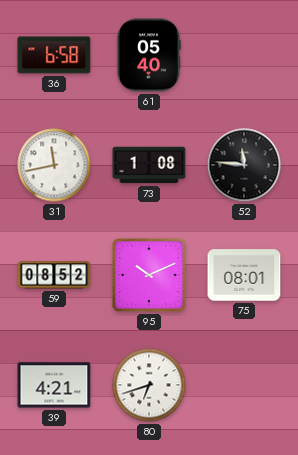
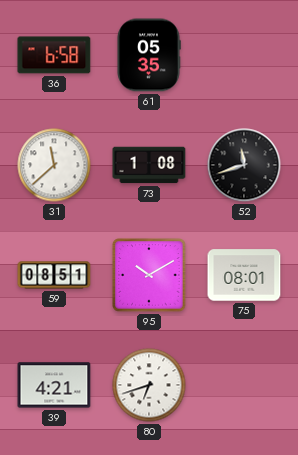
61: 05:40 -> 05:35 (149, 55)
31: 11:43 -> 11:38 (54, 165)
52: 11:46 -> 11:42 (244, 165)
59: 08:52 -> 08:51 (54, 275)
95: 10:11 -> 10:10 (149, 275)
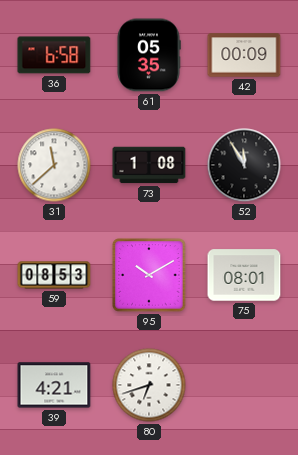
42: none -> 00:09 (244, 55)
52: 11:42 -> 11:55 (244, 165)
59: 08:51 -> 08:53 (54, 275)
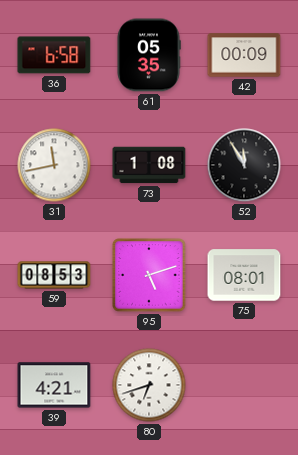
31: 11:38 -> 11:43 (54, 165)
95: 10:10 -> 5:12 (149, 275)
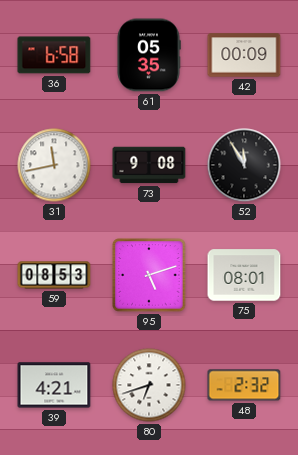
73: 1:08 -> 9:08 (149, 165)
48: none -> 2:32 (244, 385)
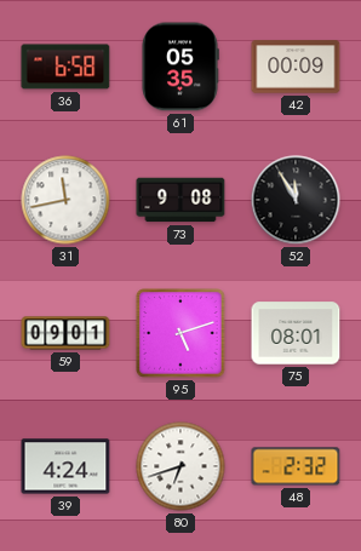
59: 08:53 -> 09:01 (65, 333)
39: 4:21 -> 4:24 (65, 466)
